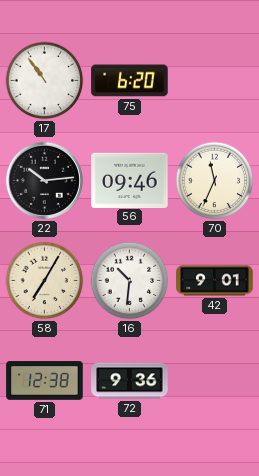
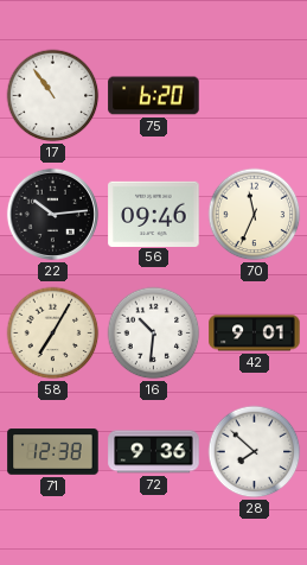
28: none -> 7:52 (255, 452)
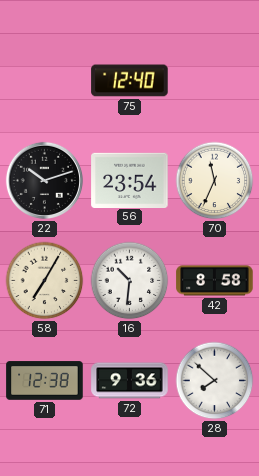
17: 10:54 -> none (53, 96)
75: 6:20 -> 12:40 (130, 81)
22: 10:14 -> 10:12 (44, 180)
56: 09:46 -> 23:54 (130, 180)
42: 9:01 -> 8:58 (215, 281)
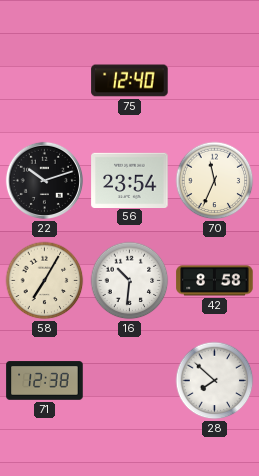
72: 9:36 -> none (130, 381)
